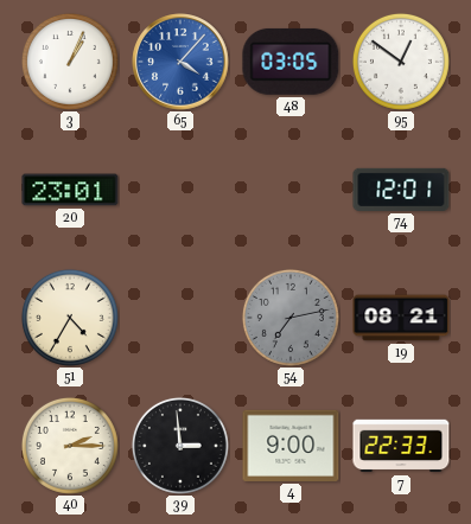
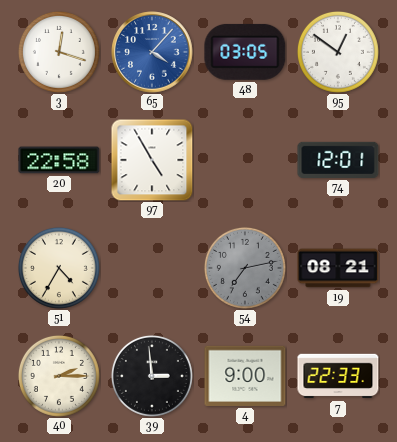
3: 1:04 -> 12:18 (59, 52)
20: 23:01 -> 22:58 (59, 160)
97: none -> 4:55 (152, 160)
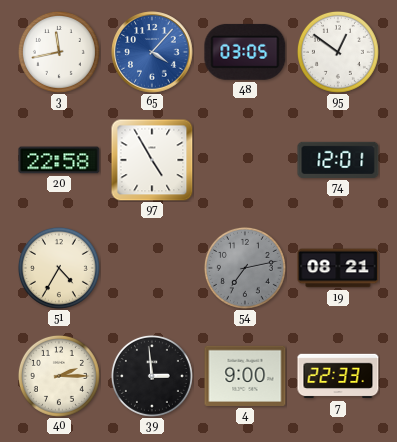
3: 12:18 -> 11:43 (59, 52)
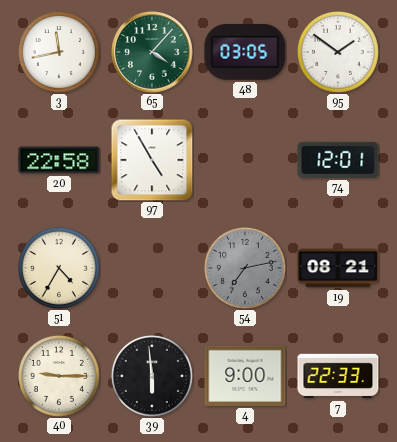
65 dial: blue -> green (152, 52)
95: 12:51 -> 1:51 (338, 52)
40: 2:15 -> 9:15 (59, 376)
39: 2:59 -> 5:59 (152, 376)
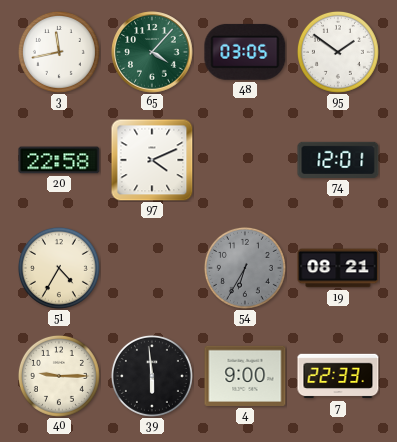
97: 4:55 -> 4:11 (152, 160)
54: 7:13 -> 6:35 (245, 268)
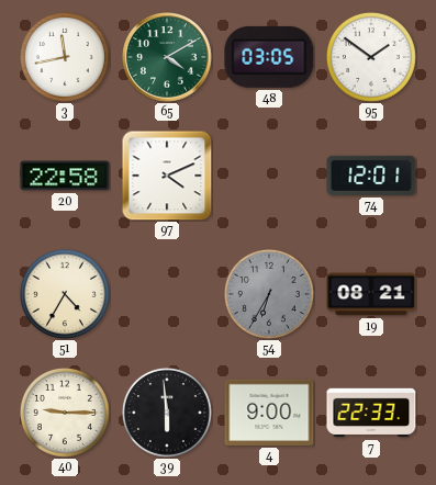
65: 4:07 -> 4:10 (167, 57)
